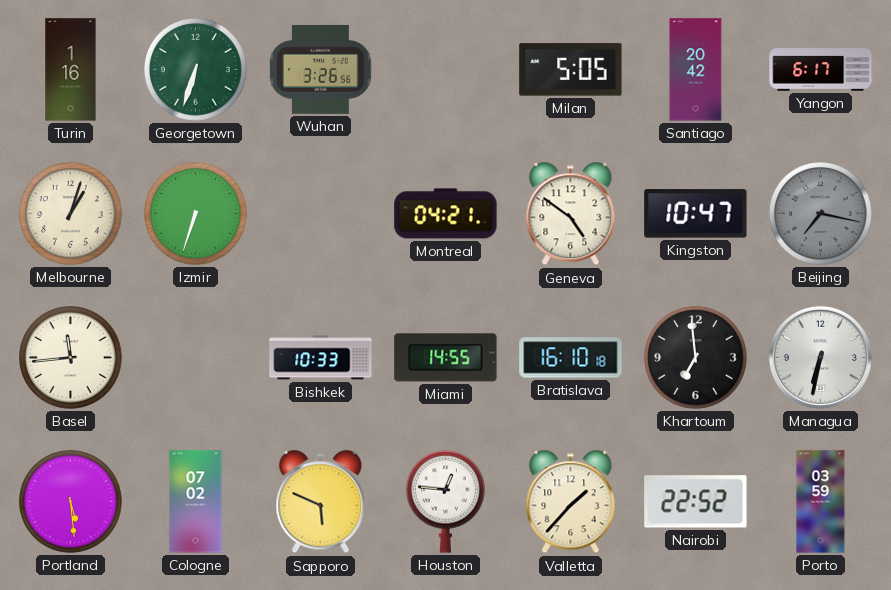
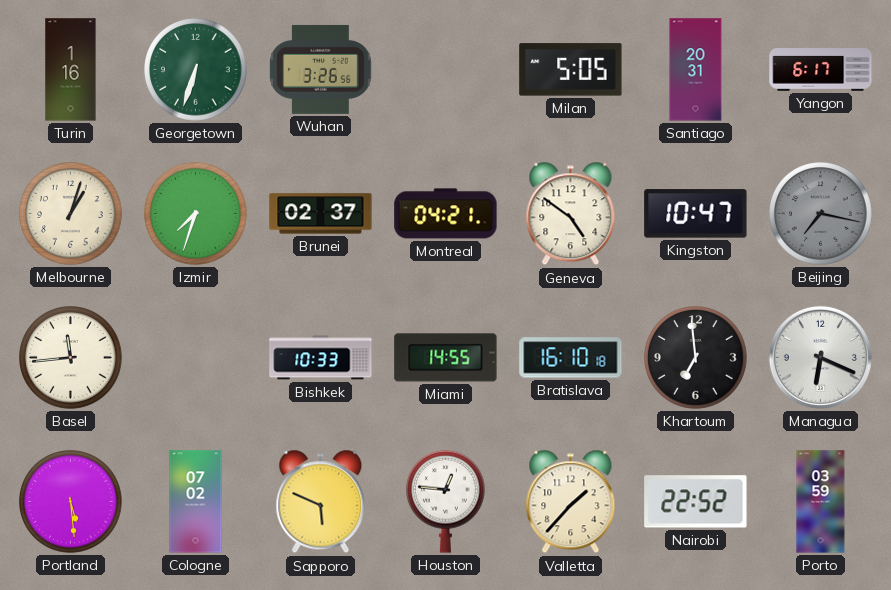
Santiago: 20:42 -> 20:31 (696, 70)
Izmir: 6:33 -> 7:33 (196, 214)
Brunei: none -> 02:37 (321, 214)
Managua: 6:32 -> 6:19 (820, 357)
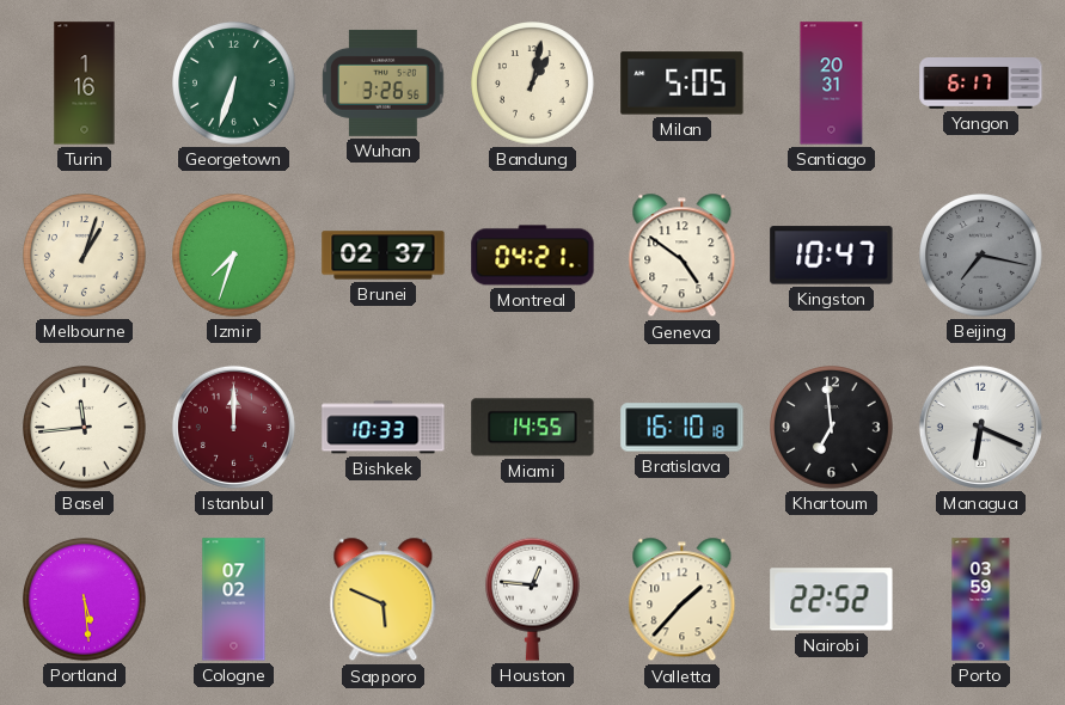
Bandung: none -> 1:02 (533, 84)
Istanbul: none -> 12:00 (233, 427)
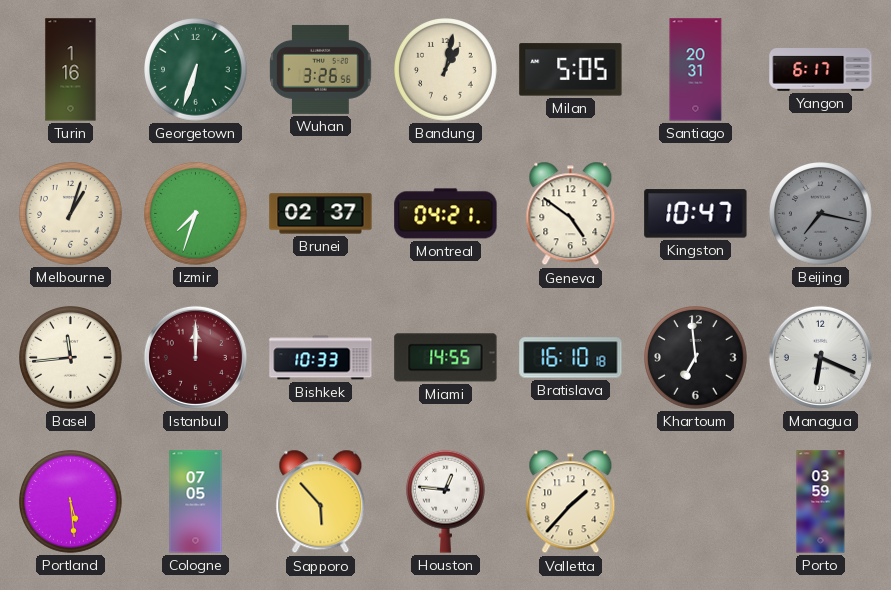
Cologne: 07:02 -> 07:05 (196, 502)
Sapporo: 5:49 -> 5:53 (321, 502)
Nairobi: 22:52 -> none (832, 600)
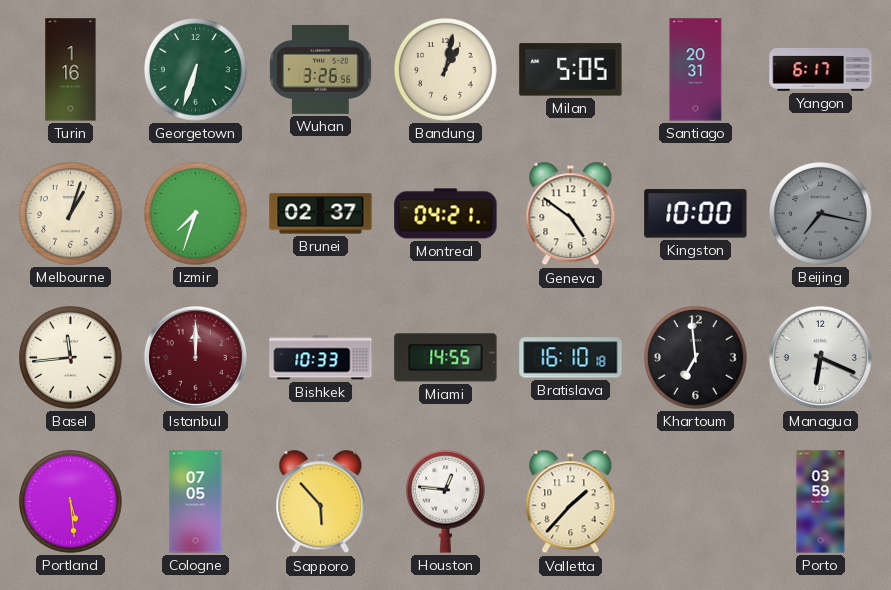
Kingston: 10:47 -> 10:00 (696, 214)
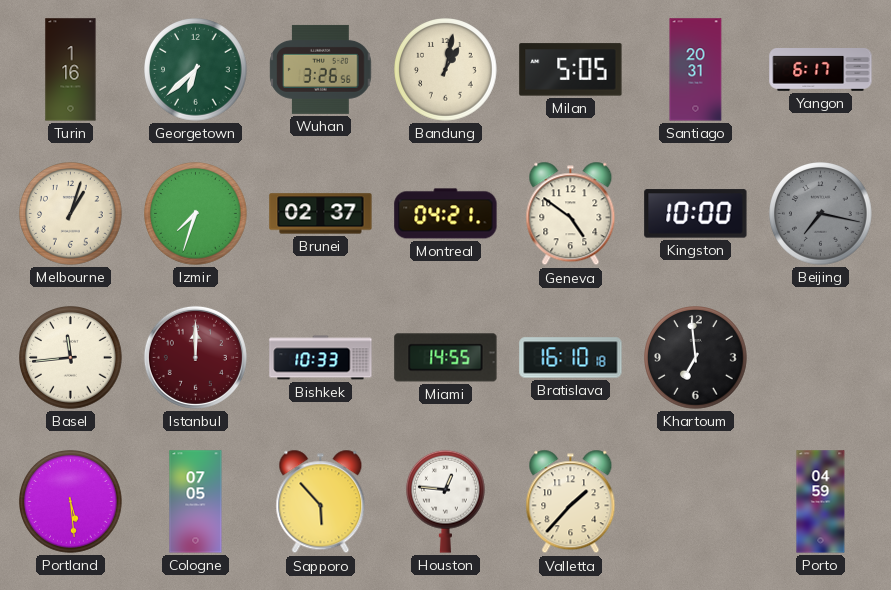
Georgetown: 6:33 -> 6:38 (196, 70)
Managua: 6:19 -> none (820, 357)
Porto: 03:59 -> 04:59 (821, 502)
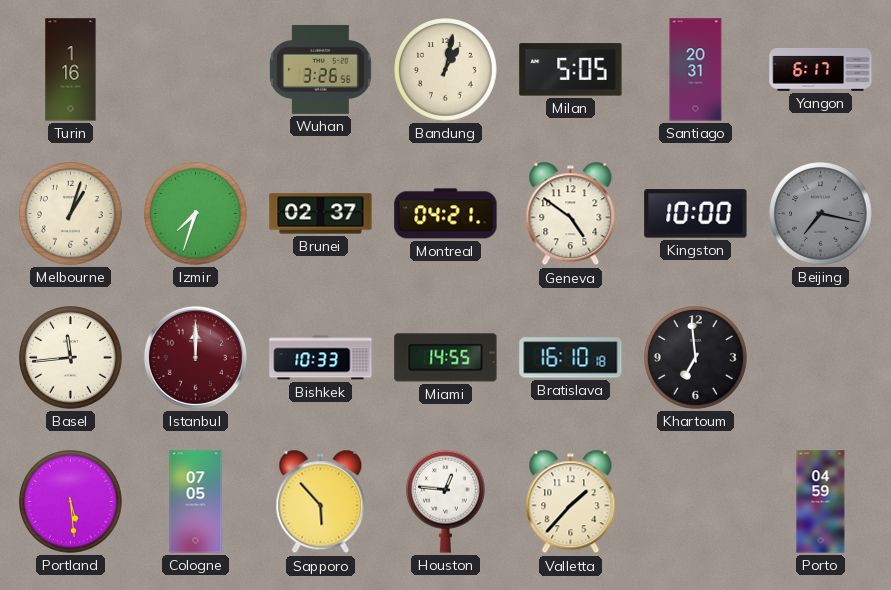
Georgetown: 6:38 -> none (196, 70)
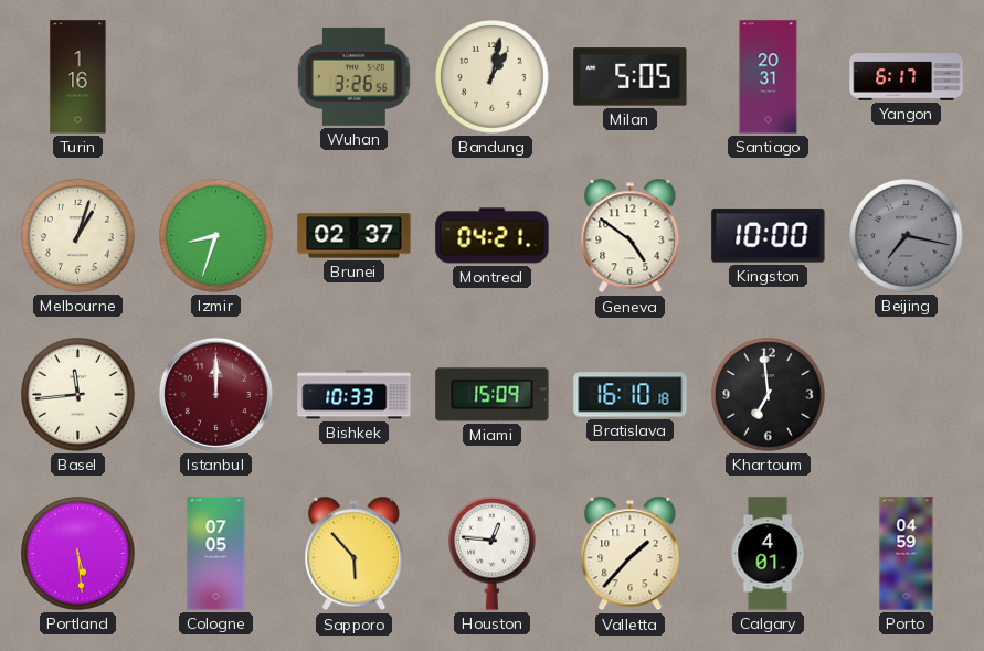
Izmir: 7:33 -> 8:33 (216, 236)
Miami: 14:55 -> 15:09 (493, 395)
Calgary: none -> 4:01 (768, 554)
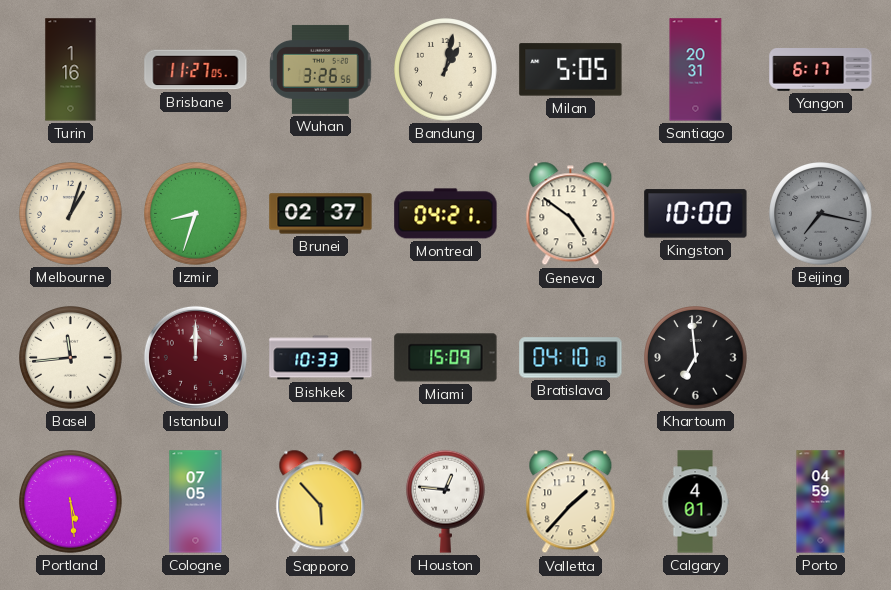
Brisbane: none -> 11:27 (196, 70)
Bratislava: 16:10 -> 04:10 (571, 358)
